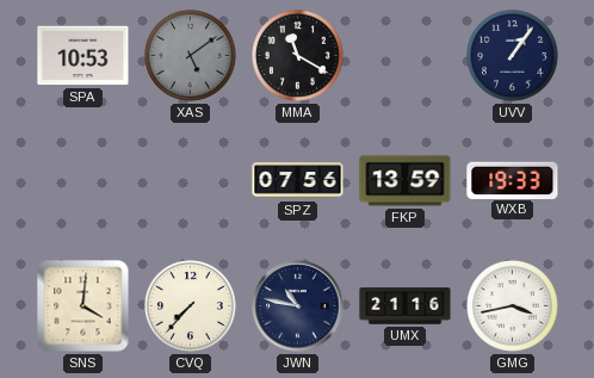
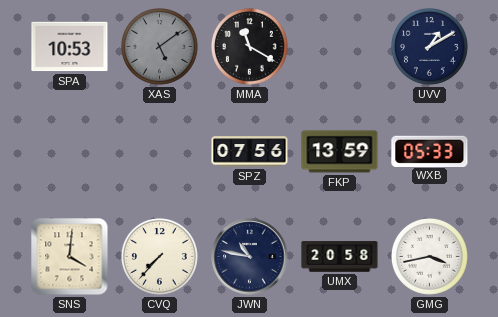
UVV: 1:06 -> 1:10 (429, 46)
WXB: 19:33 -> 05:33 (430, 151)
UMX: 21:16 -> 20:58 (340, 257)
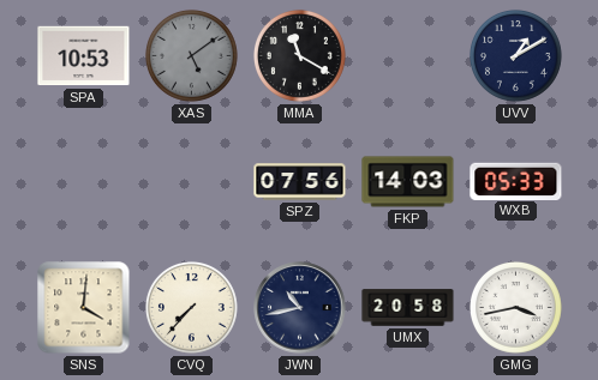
FKP: 13:59 -> 14:03 (408, 182)
JWN: 10:47 -> 10:43 (300, 308)
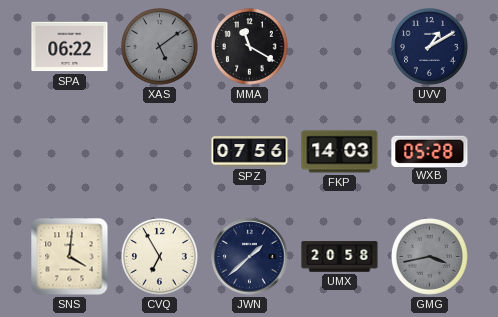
SPA: 10:53 -> 06:22 (70, 47)
WXB: 05:33 -> 05:28 (430, 151)
CVQ: 7:37 -> 6:55 (159, 256)
JWN: 10:43 -> 1:38 (250, 257)
GMG dial: white -> grey (429, 256)
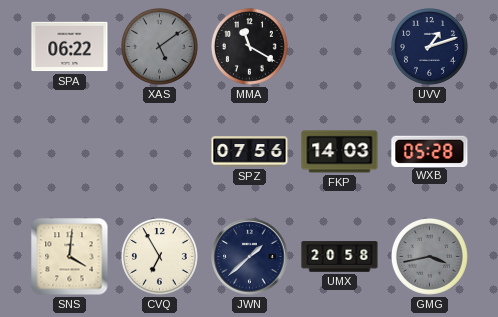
UVV: 1:10 -> 1:12 (429, 46)
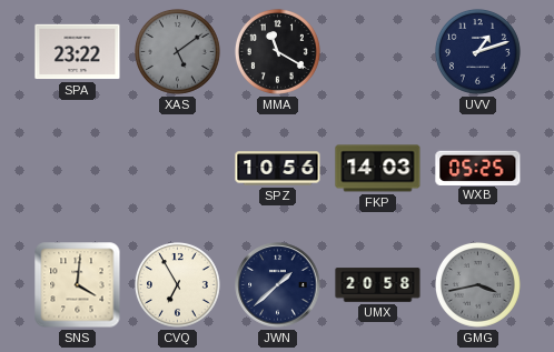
SPA: 06:22 -> 23:22 (78, 52)
SPZ: 07:56 -> 10:56 (278, 169)
WXB: 05:28 -> 05:25 (478, 168)
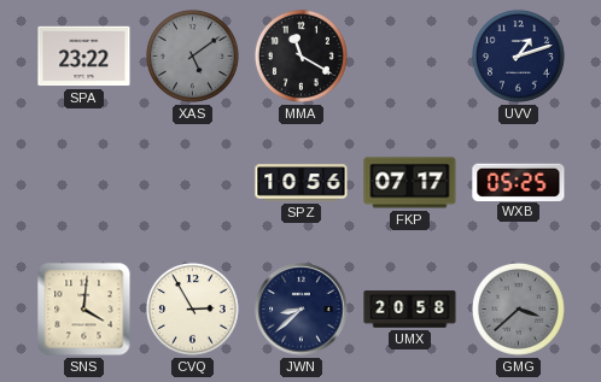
FKP: 14:03 -> 07:17 (410, 183)
CVQ: 6:55 -> 2:55 (192, 308)
JWN: 1:38 -> 8:38 (302, 310)
GMG: 3:43 -> 3:38 (518, 308)
